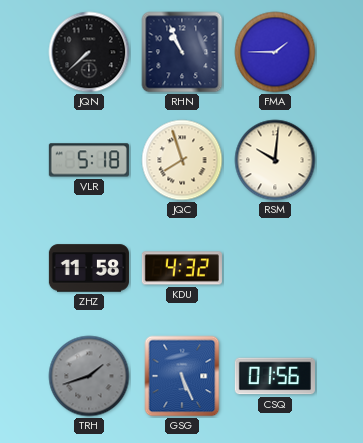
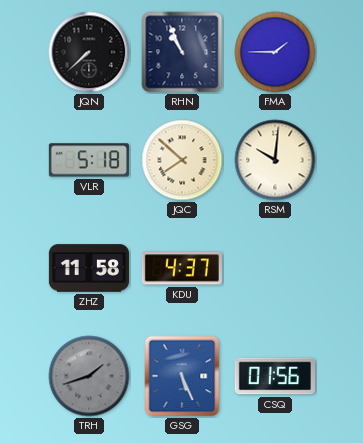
JQC: 7:57 -> 7:52 (182, 160)
KDU: 4:32 -> 4:37 (182, 268)
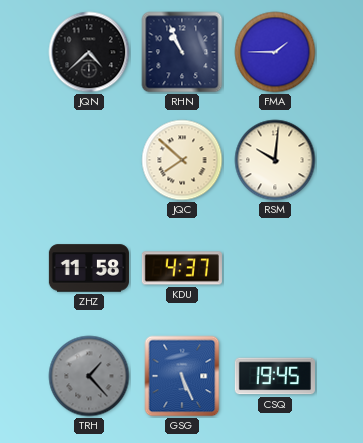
JQN: 7:38 -> 4:38 (89, 52)
VLR: 5:18 -> none (89, 160)
TRH: 1:42 -> 1:23 (89, 376)
CSQ: 01:56 -> 19:45 (275, 376)
